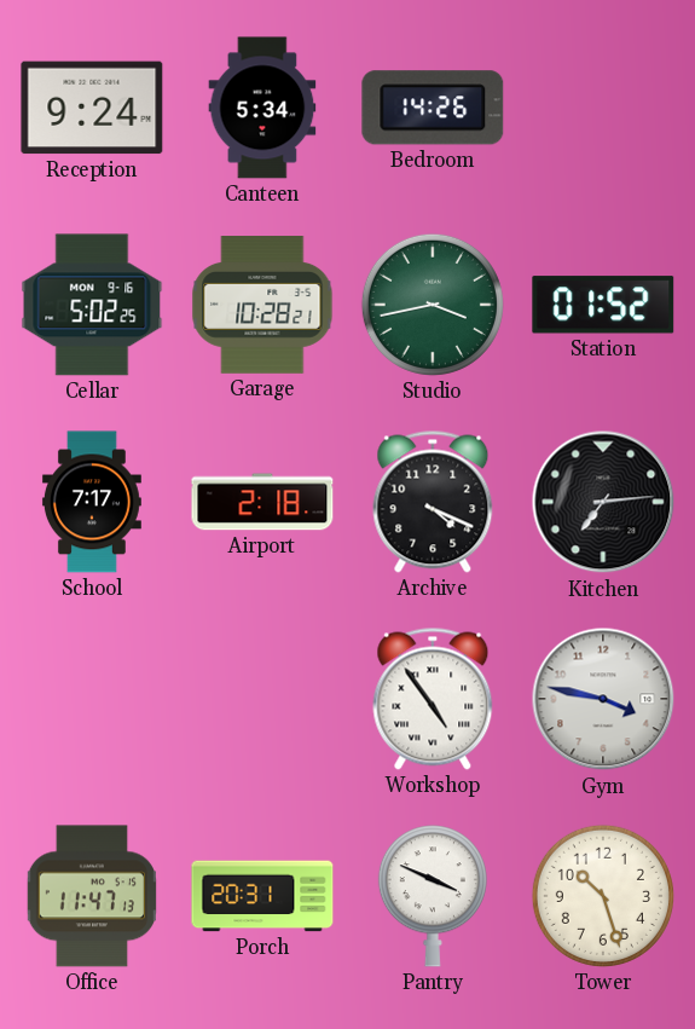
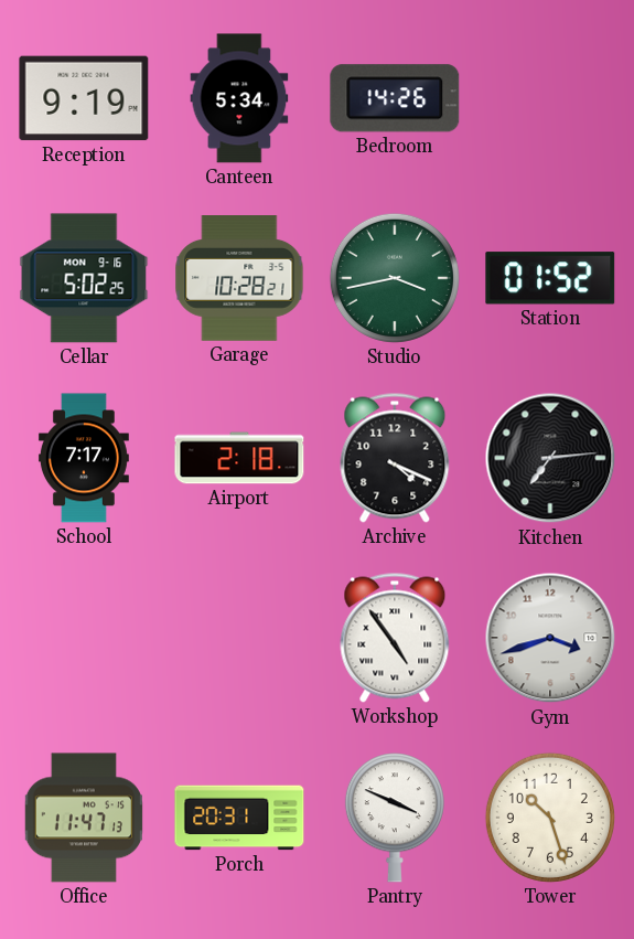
Reception: 9:24 -> 9:19 (84, 98)
Gym: 3:47 -> 3:42 (550, 638)
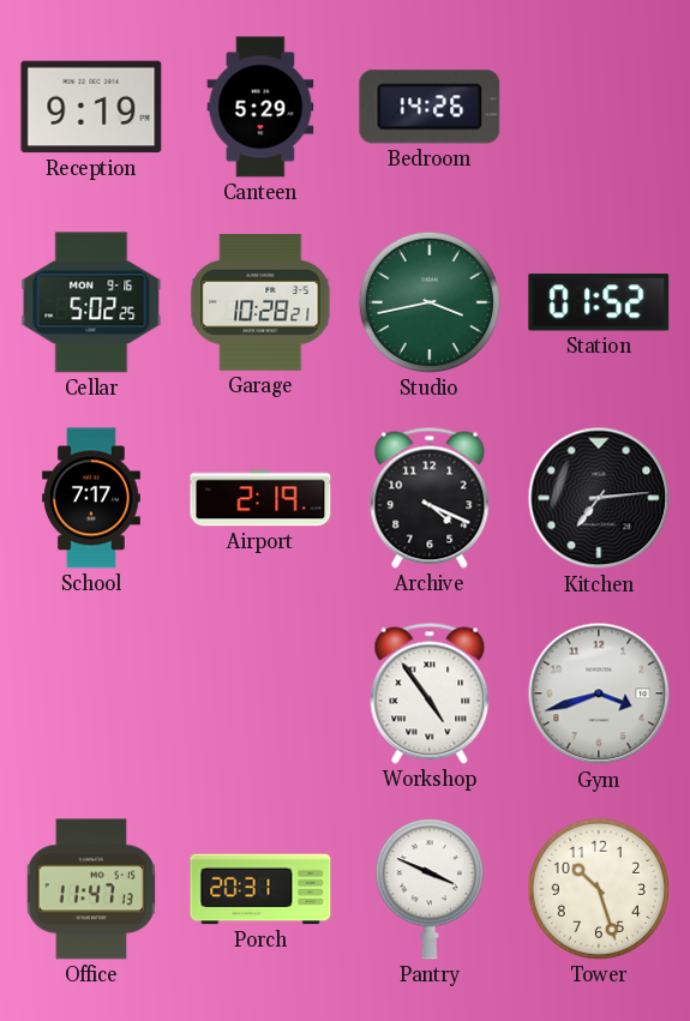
Canteen: 5:34 -> 5:29 (260, 107)
Airport: 2:18 -> 2:19 (260, 498)
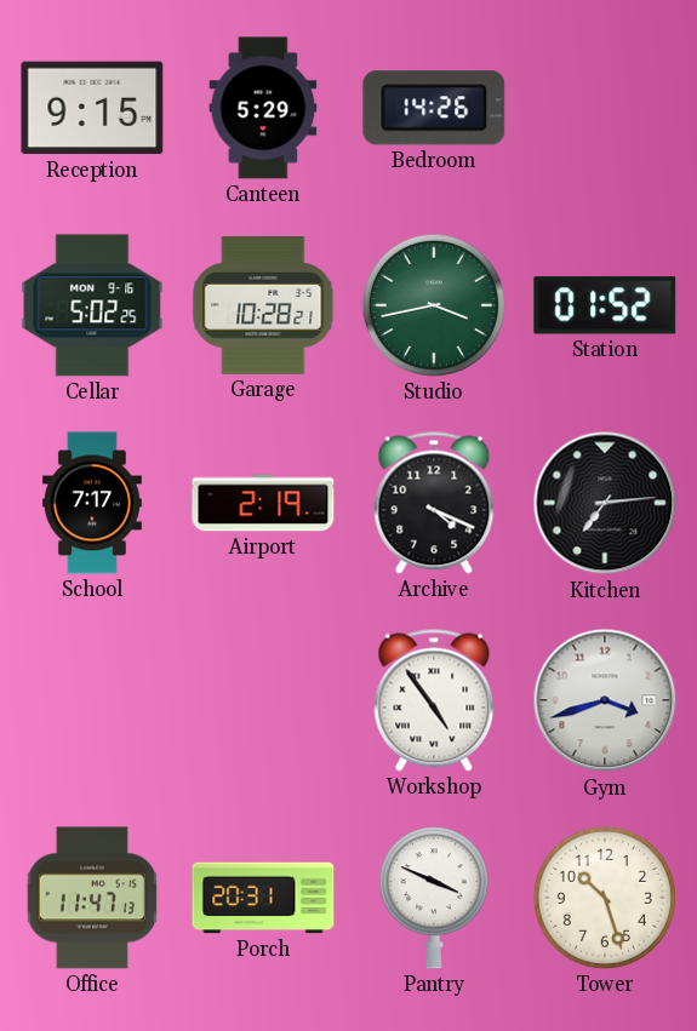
Reception: 9:19 -> 9:15 (92, 108)
